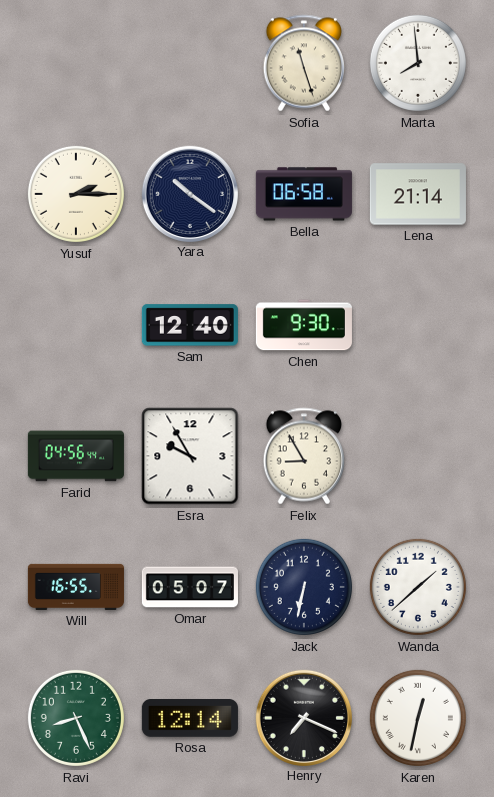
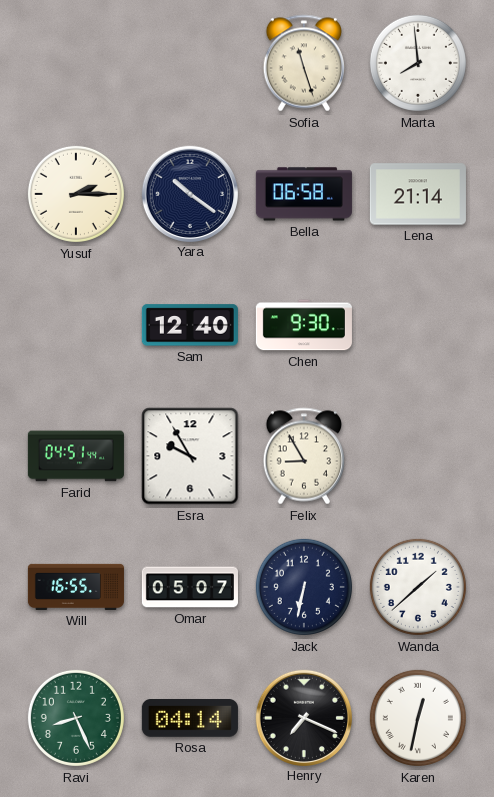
Farid: 04:56 -> 04:51 (76, 456)
Rosa: 12:14 -> 04:14 (190, 719)
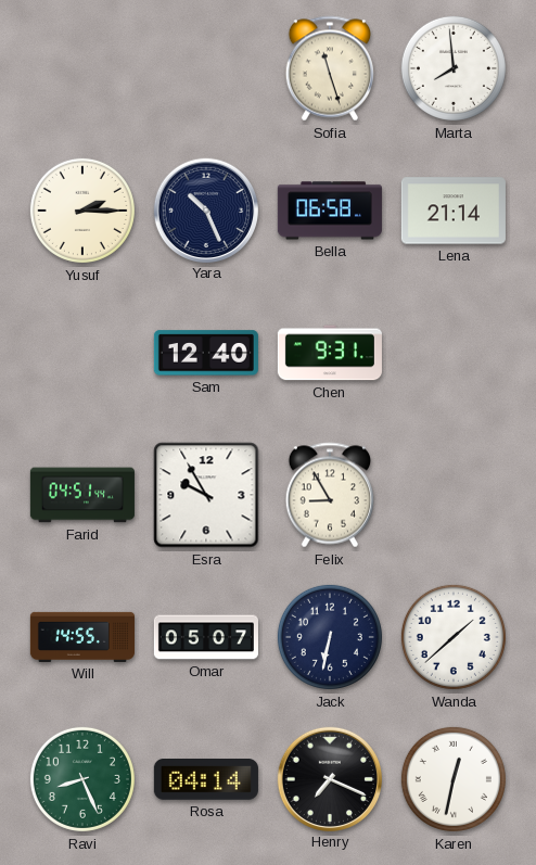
Yara: 10:21 -> 10:26 (205, 209)
Chen: 9:30 -> 9:31 (330, 353)
Will: 16:55 -> 14:55 (82, 637)
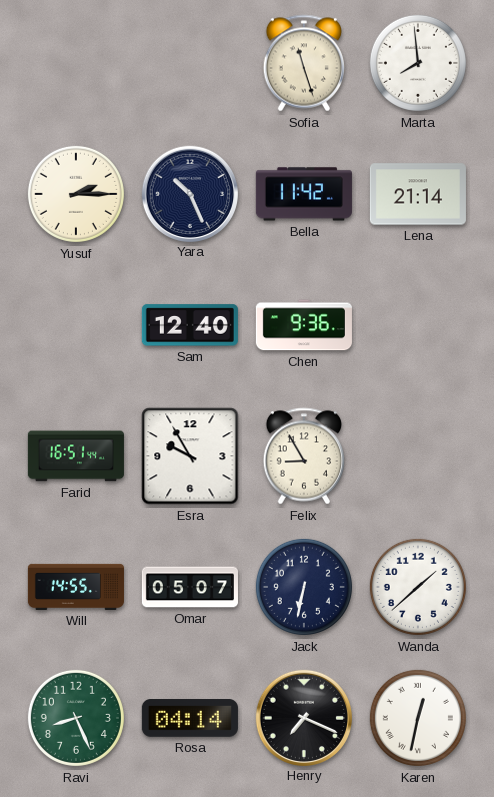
Bella: 06:58 -> 11:42 (304, 194)
Chen: 9:31 -> 9:36 (304, 325)
Farid: 04:51 -> 16:51 (76, 456)
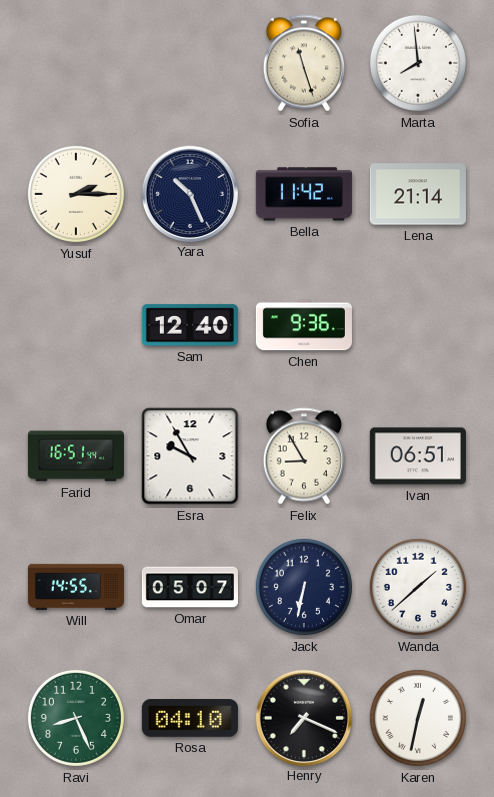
Ivan: none -> 06:51 (418, 456)
Rosa: 04:14 -> 04:10 (190, 719)
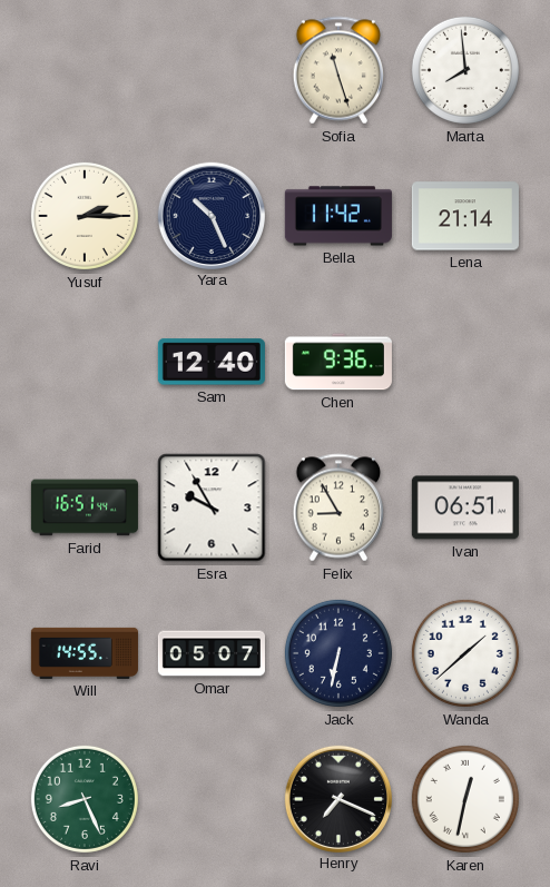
Rosa: 04:10 -> none (190, 719)
